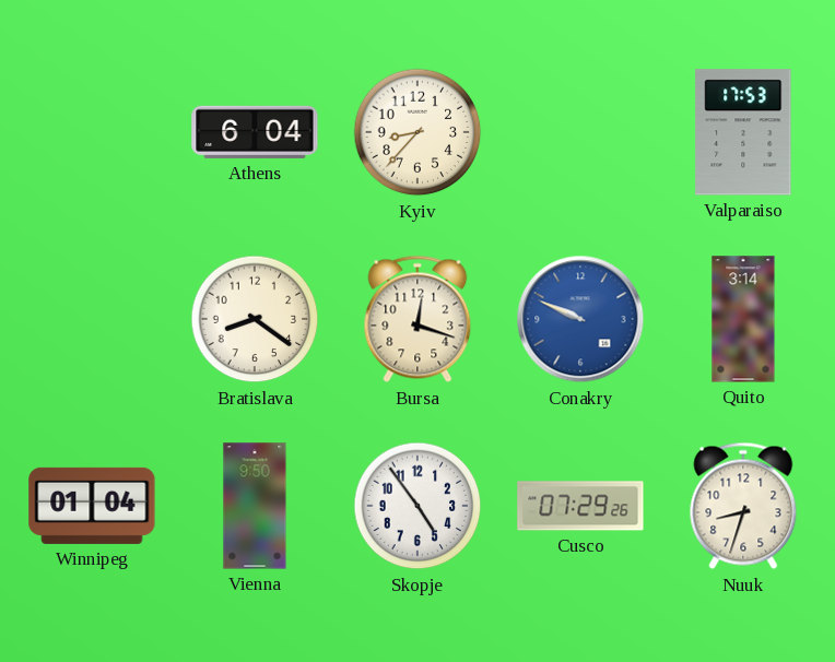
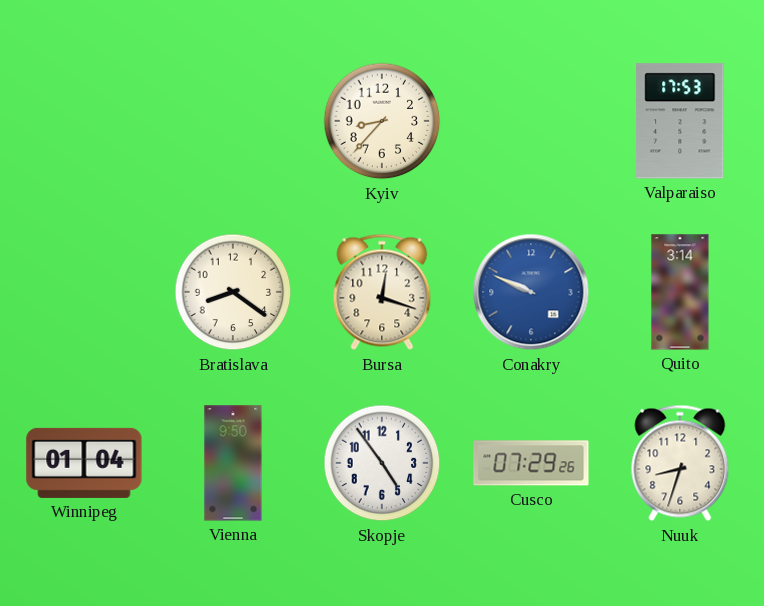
Athens: 6:04 -> none (255, 132)
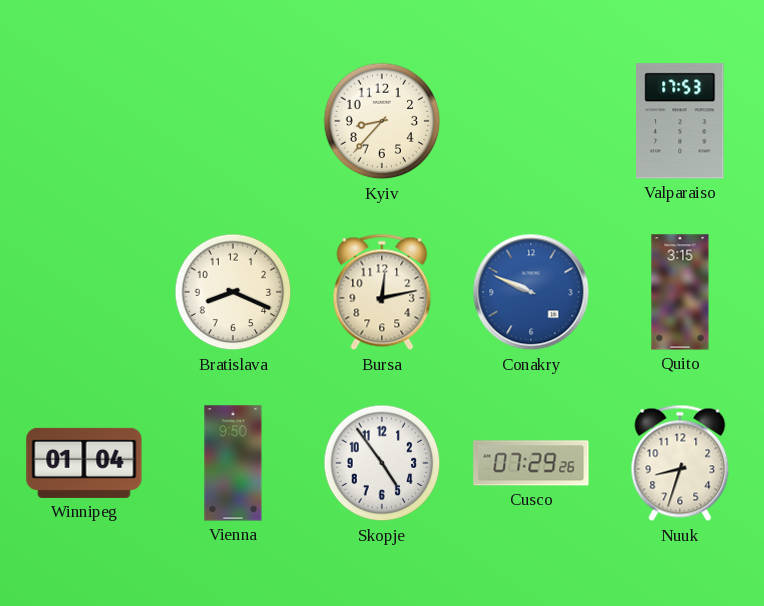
Bratislava: 8:21 -> 8:19 (233, 292)
Bursa: 12:18 -> 12:13 (382, 292)
Quito: 3:14 -> 3:15 (680, 292)
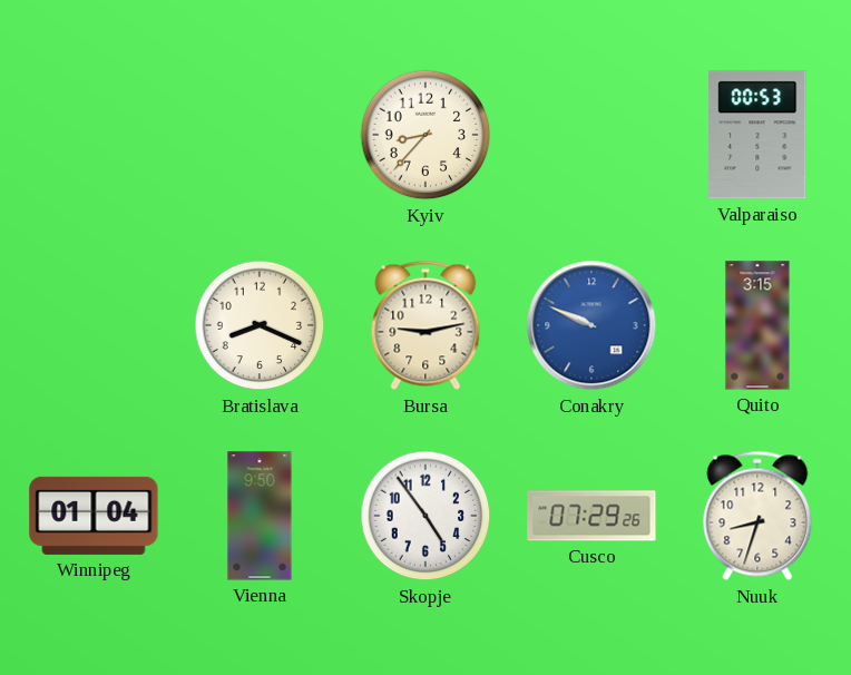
Valparaiso: 17:53 -> 00:53 (757, 135)
Bursa: 12:13 -> 9:13 (425, 325)
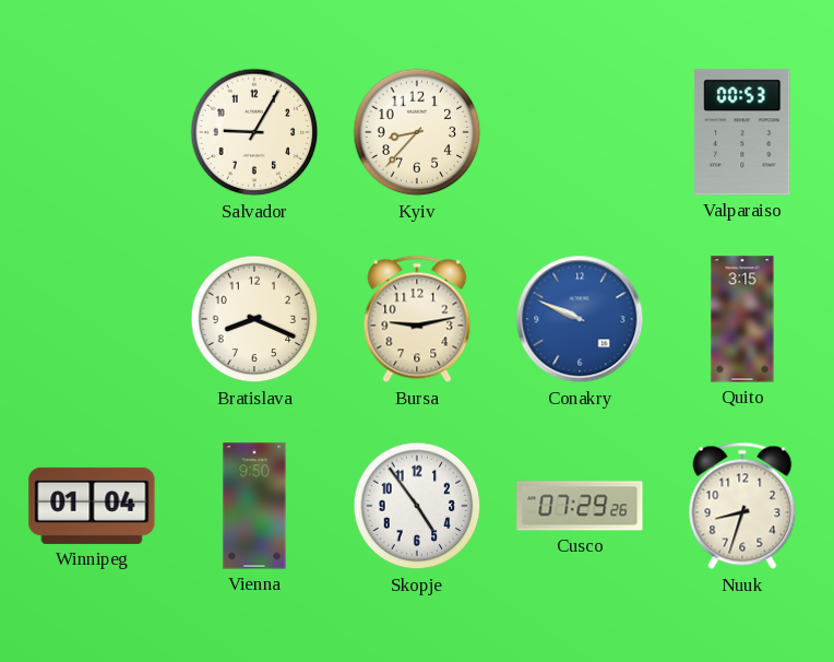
Salvador: none -> 9:05 (254, 132)
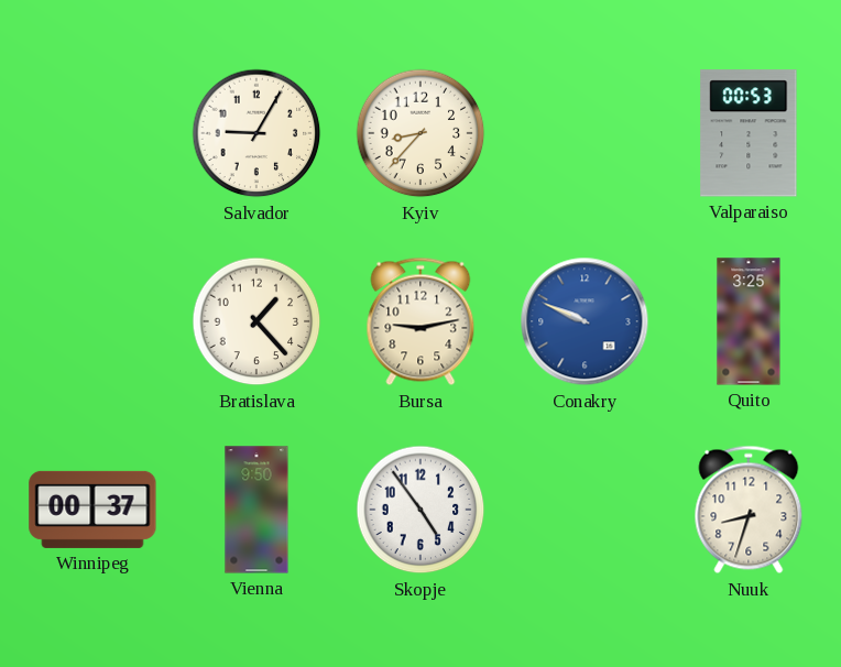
Bratislava: 8:19 -> 1:23 (256, 321)
Quito: 3:15 -> 3:25 (749, 321)
Winnipeg: 01:04 -> 00:37 (92, 510)
Cusco: 07:29 -> none (580, 506)
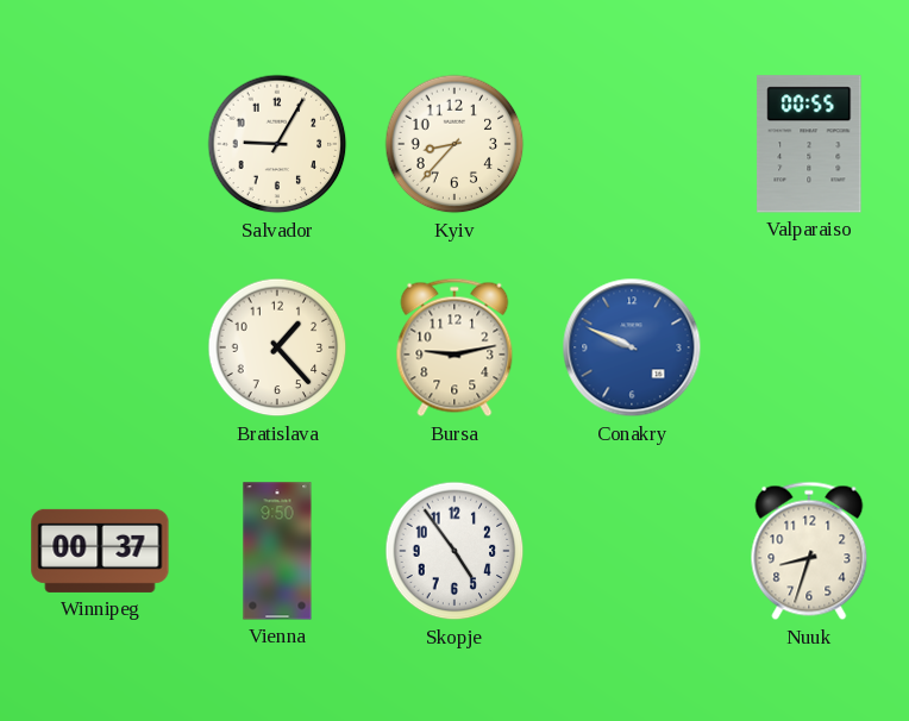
Valparaiso: 00:53 -> 00:55 (809, 144)
Quito: 3:25 -> none (749, 321)
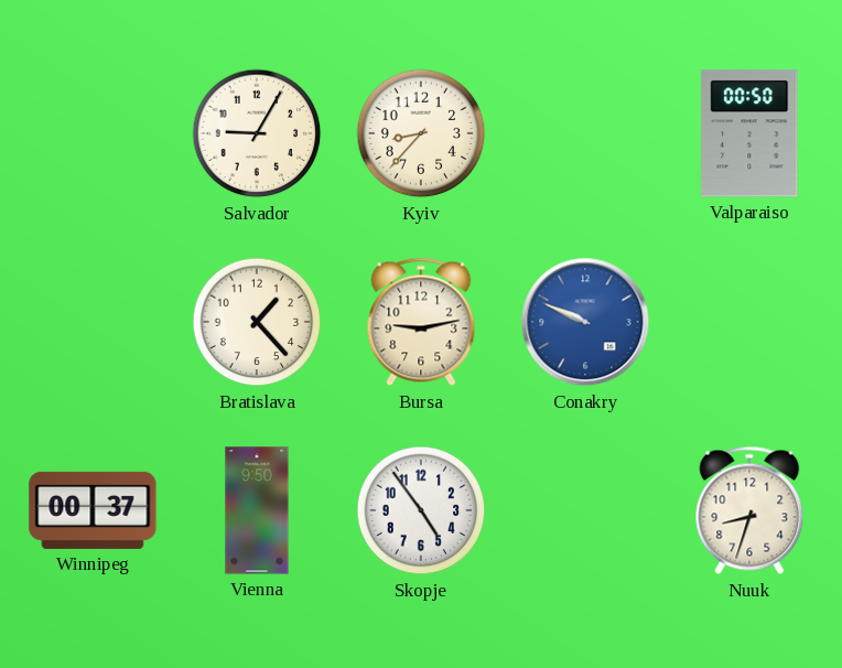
Valparaiso: 00:55 -> 00:50 (749, 133)
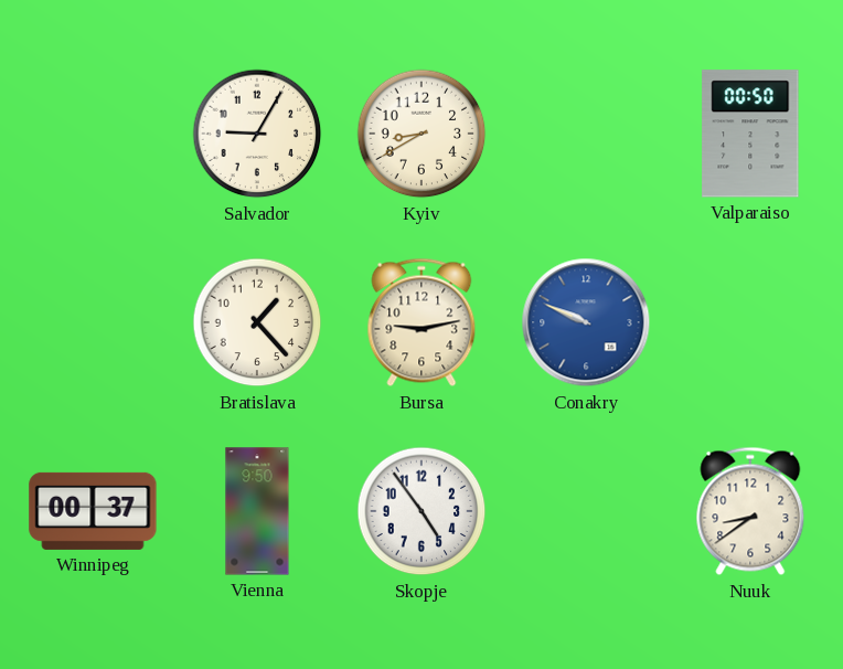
Kyiv: 8:37 -> 8:40 (421, 134)
Nuuk: 8:33 -> 8:39 (750, 511)
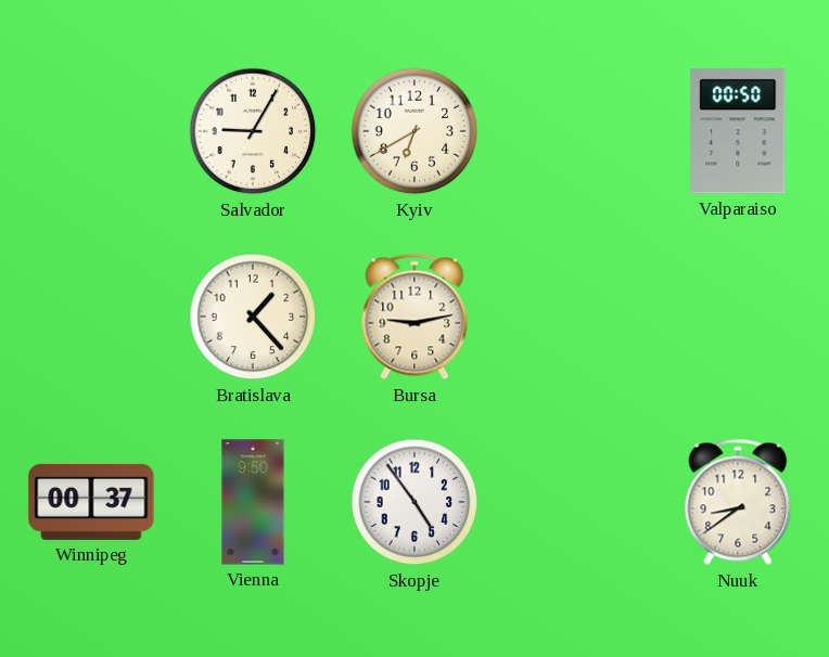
Kyiv: 8:40 -> 6:40 (414, 131)
Conakry: 9:49 -> none (586, 322)
